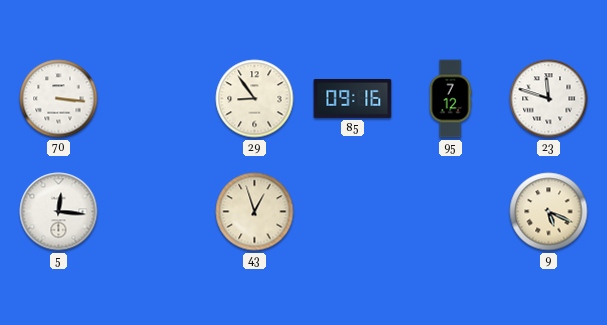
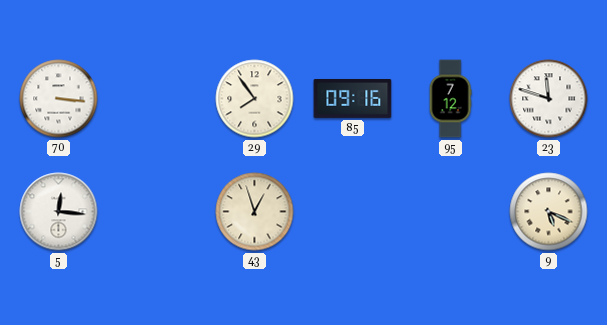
29: 8:54 -> 7:54 (255, 99)
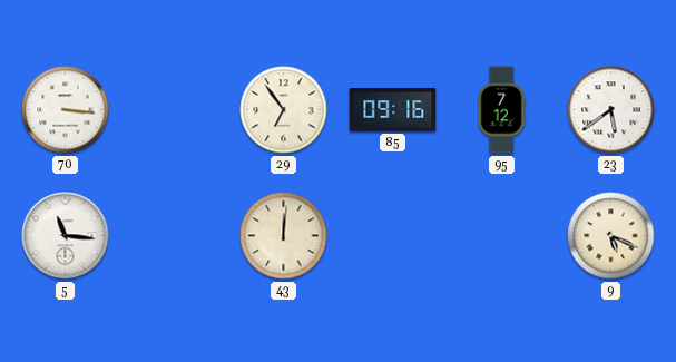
29: 7:54 -> 6:54 (284, 110)
23: 11:48 -> 5:39 (611, 110)
5: 12:16 -> 11:16 (66, 236)
43: 12:57 -> 12:01 (284, 236)
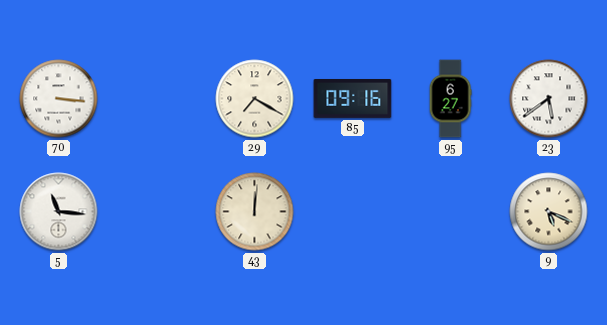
29: 6:54 -> 7:20 (255, 99)
95: 7:12 -> 6:27 (450, 99)
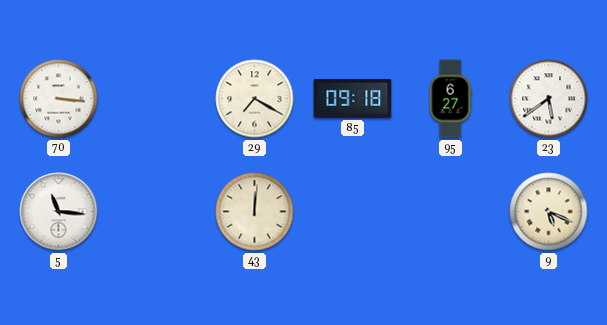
85: 09:16 -> 09:18 (353, 98)
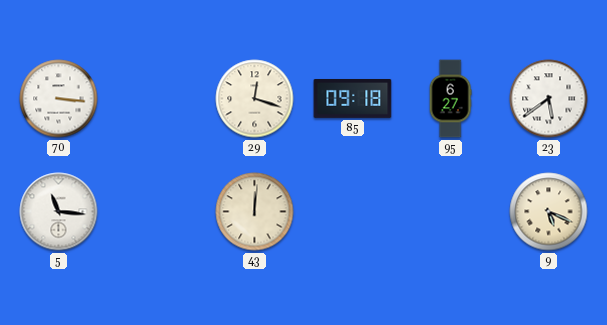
29: 7:20 -> 12:18 (255, 99)
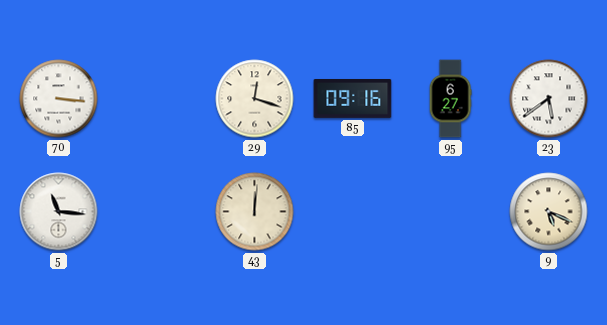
85: 09:18 -> 09:16 (353, 98)
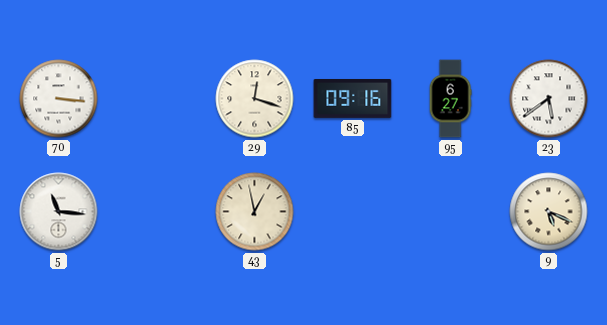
43: 12:01 -> 12:58 (255, 212)
